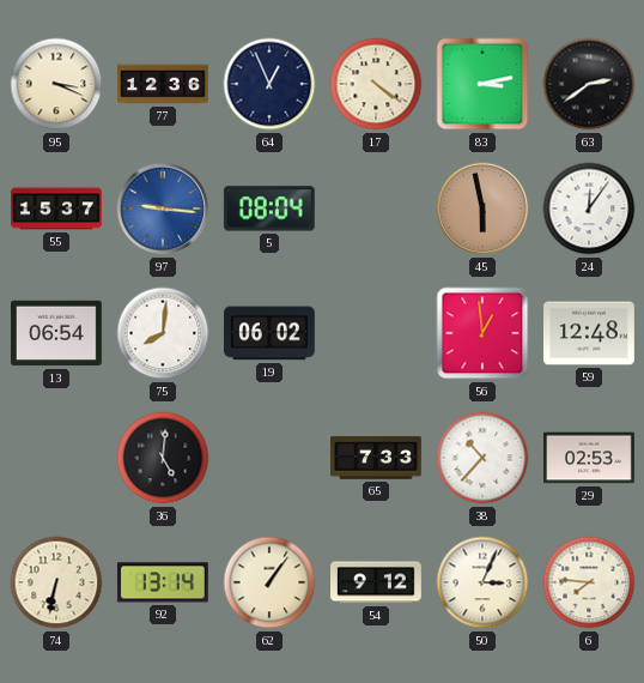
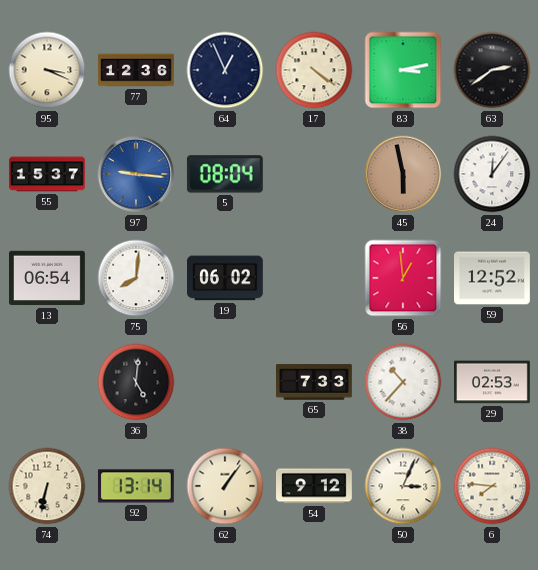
59: 12:48 -> 12:52 (493, 278)
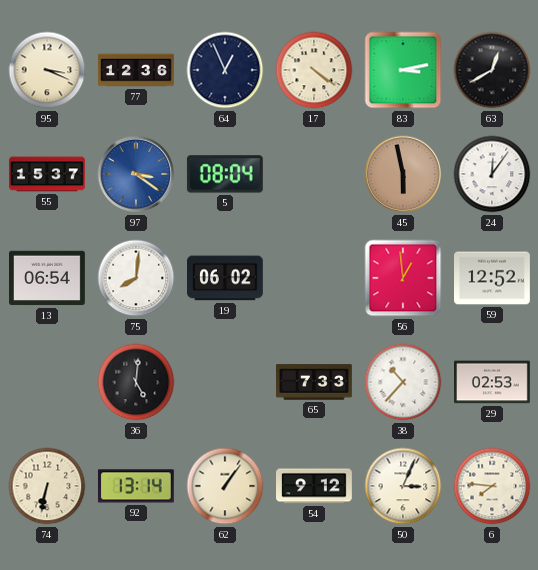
63: 2:39 -> 12:40 (492, 70)
97: 9:16 -> 3:21 (136, 174)
